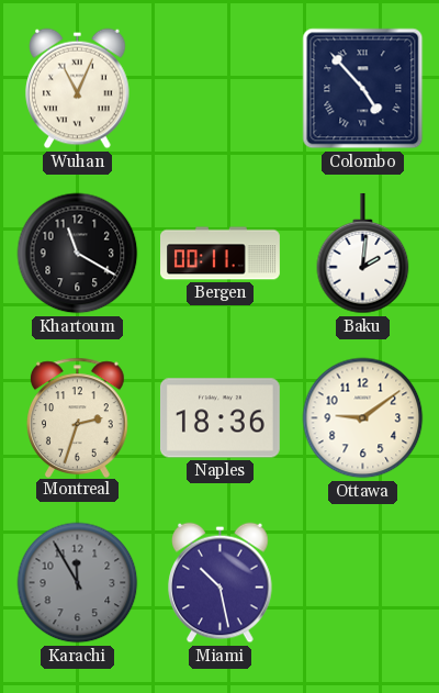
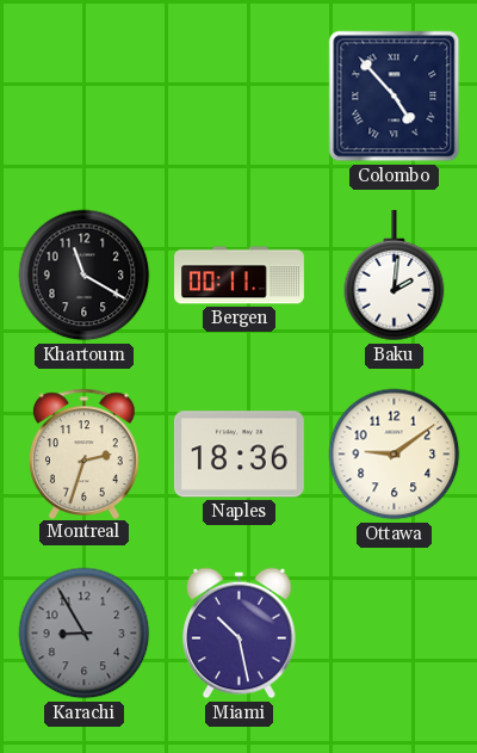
Wuhan: 11:04 -> none (78, 89)
Karachi: 11:55 -> 8:55 (85, 634)
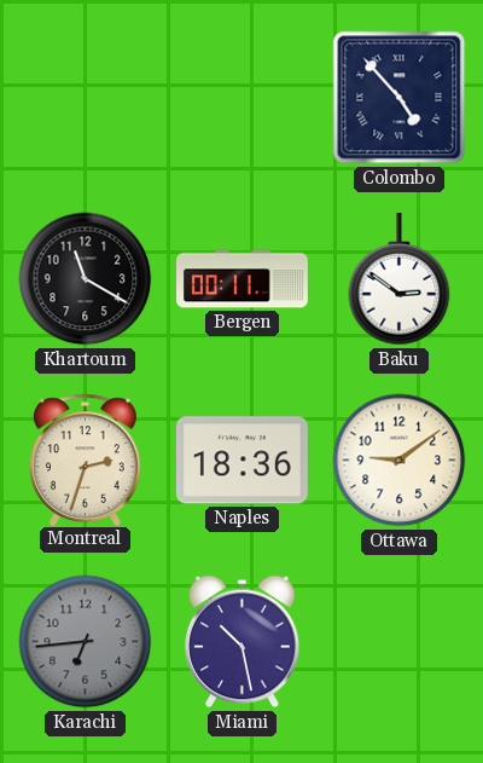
Baku: 2:01 -> 2:51 (400, 279)
Karachi: 8:55 -> 6:44 (86, 642)
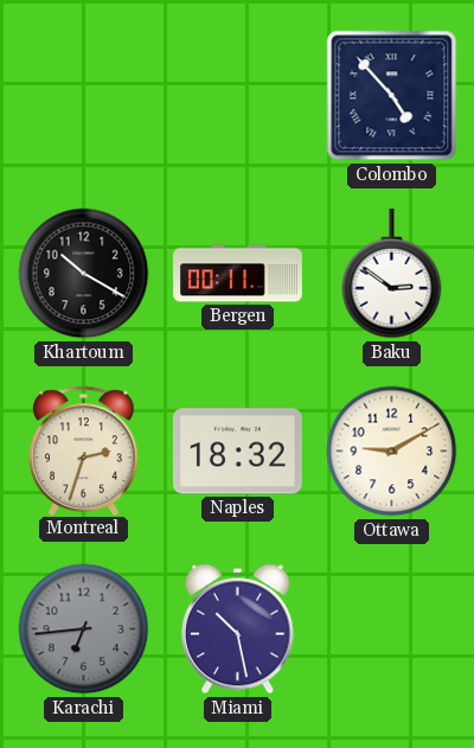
Khartoum: 11:20 -> 10:20 (84, 274)
Naples: 18:36 -> 18:32 (237, 452)
Ottawa: 9:09 -> 9:10 (392, 452)
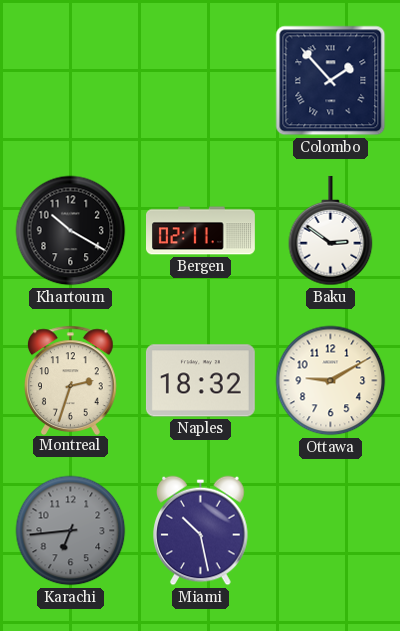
Colombo: 4:53 -> 1:53 (331, 81)
Bergen: 00:11 -> 02:11 (201, 231)
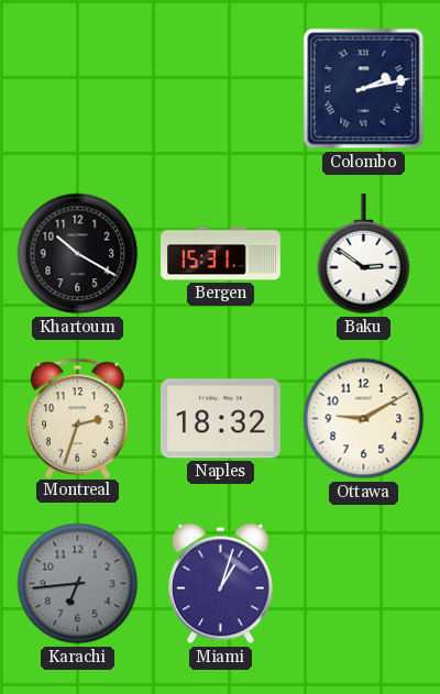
Colombo: 1:53 -> 2:13 (364, 89)
Bergen: 02:11 -> 15:31 (221, 254)
Miami: 10:28 -> 1:03 (221, 584)
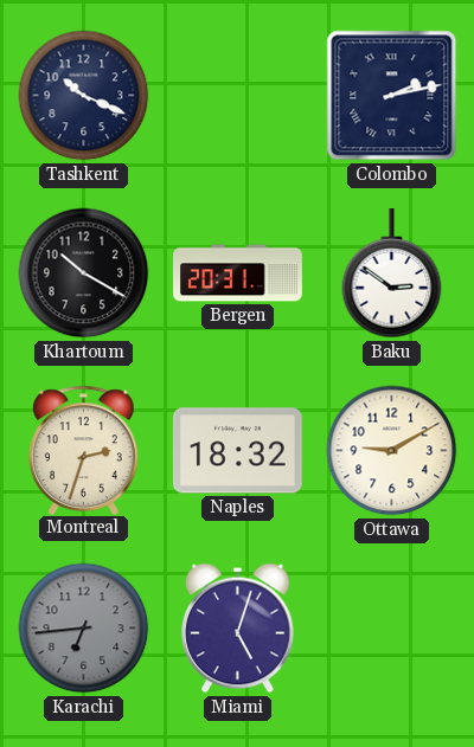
Tashkent: none -> 10:19 (84, 96)
Bergen: 15:31 -> 20:31 (238, 273)
Miami: 1:03 -> 5:03 (238, 629)
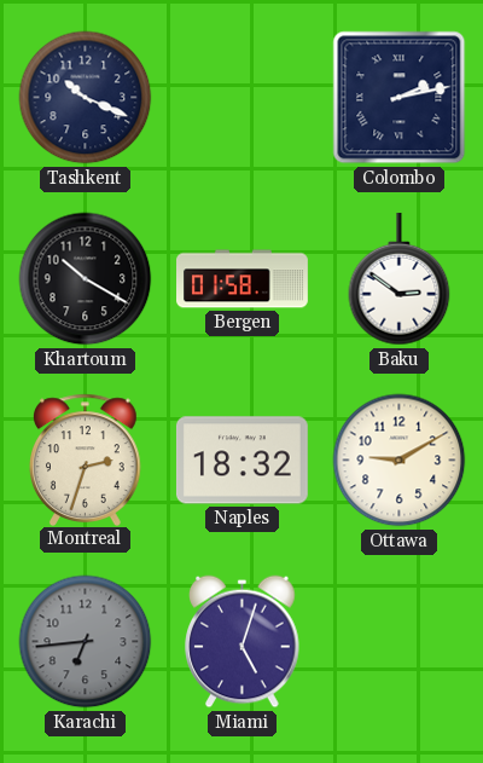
Bergen: 20:31 -> 01:58 (243, 279)
